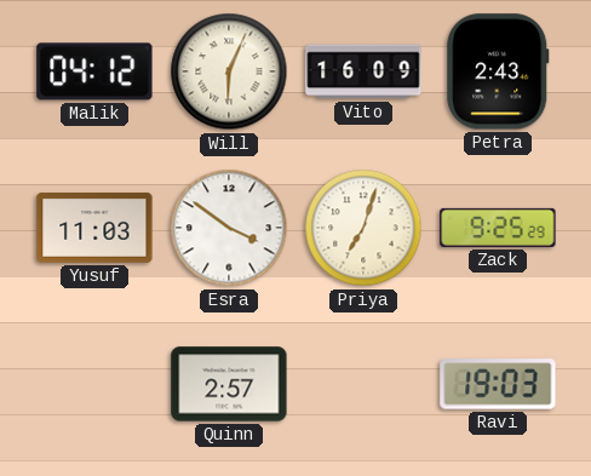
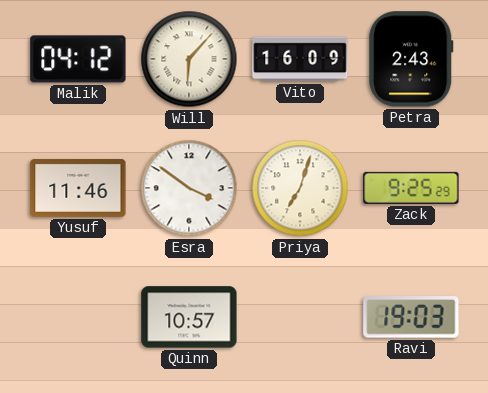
Will: 6:04 -> 6:07 (189, 59)
Yusuf: 11:03 -> 11:46 (78, 188)
Quinn: 2:57 -> 10:57 (189, 317)
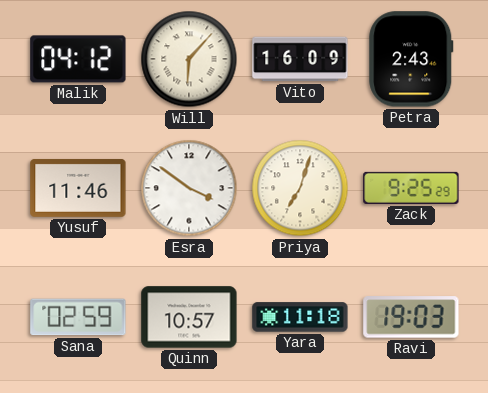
Sana: none -> 02:59 (78, 317)
Yara: none -> 11:18 (300, 317)
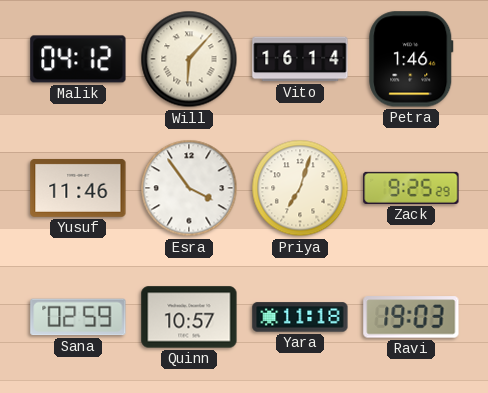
Vito: 16:09 -> 16:14 (300, 59)
Petra: 2:43 -> 1:46 (411, 59)
Esra: 3:51 -> 3:54 (189, 188)
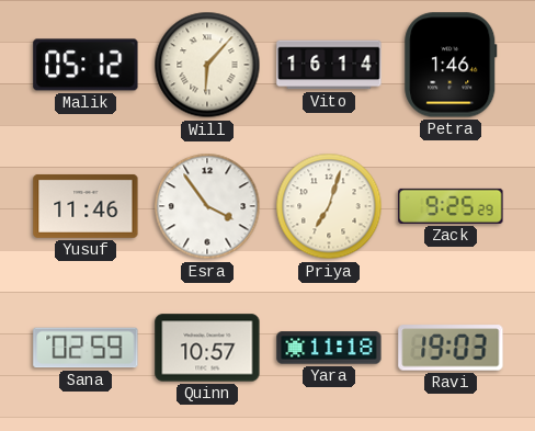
Malik: 04:12 -> 05:12 (86, 65)
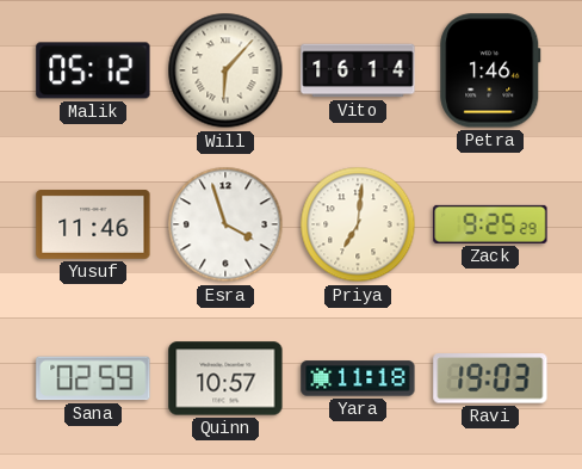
Esra: 3:54 -> 3:57 (225, 224)
Priya: 7:03 -> 7:01 (358, 224)
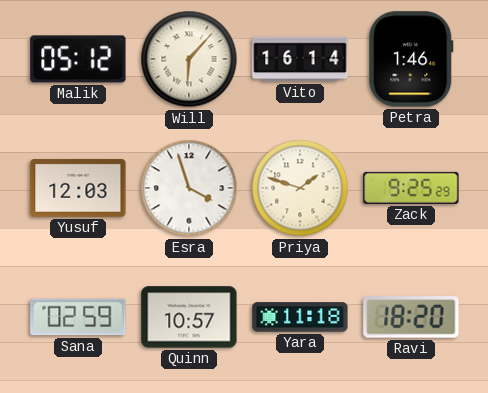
Yusuf: 11:46 -> 12:03 (78, 188)
Priya: 7:01 -> 1:48 (300, 188)
Ravi: 19:03 -> 18:20 (411, 317)
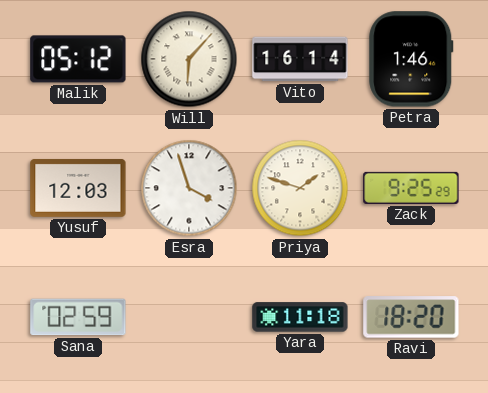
Quinn: 10:57 -> none (189, 317)
